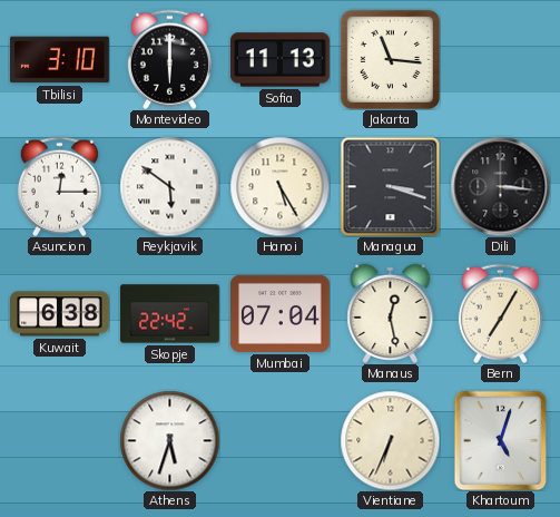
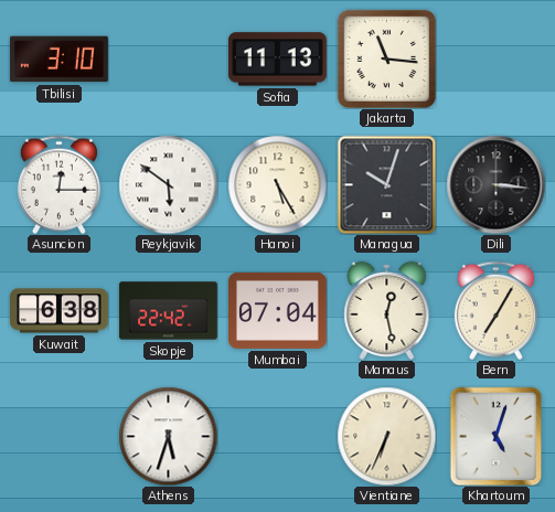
Montevideo: 6:00 -> none (169, 59)
Managua: 3:18 -> 10:03 (386, 184)
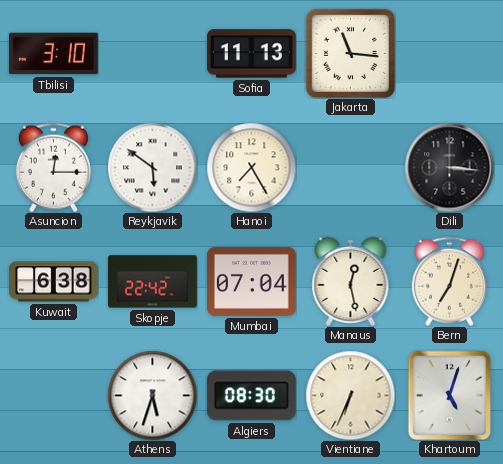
Hanoi: 5:25 -> 7:25 (251, 167)
Managua: 10:03 -> none (386, 184)
Bern: 7:05 -> 7:03 (449, 281)
Algiers: none -> 08:30 (251, 396)
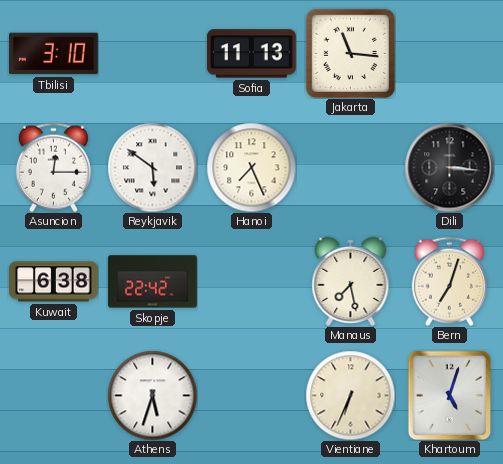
Hanoi: 7:25 -> 7:26 (251, 167)
Mumbai: 07:04 -> none (252, 281)
Manaus: 12:28 -> 7:28 (351, 281)
Algiers: 08:30 -> none (251, 396)
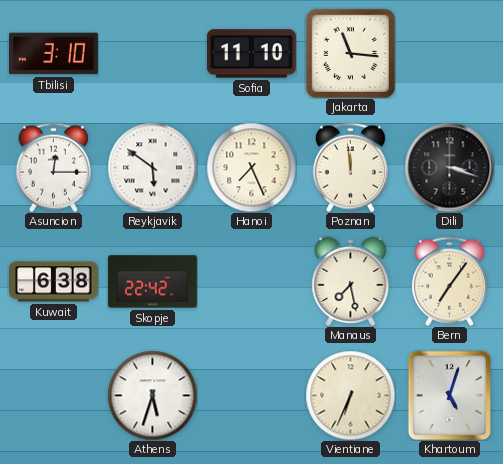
Sofia: 11:13 -> 11:10 (252, 54)
Poznan: none -> 11:59 (350, 167)
Dili: 3:16 -> 3:18 (449, 167)
Bern: 7:03 -> 7:06 (449, 281)
